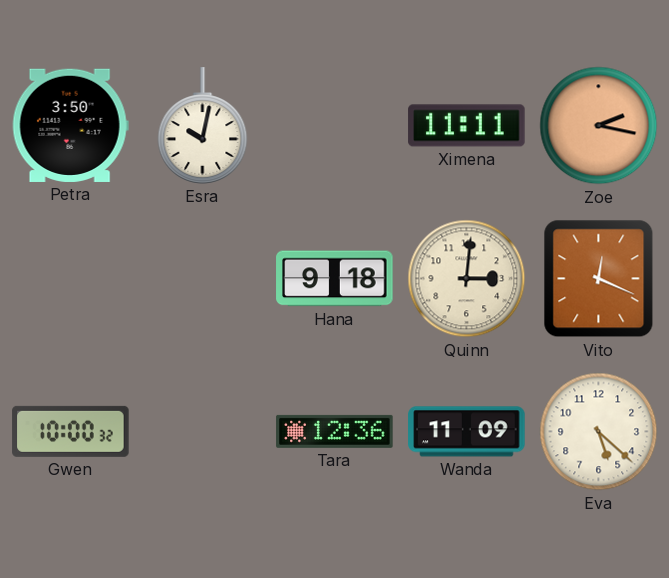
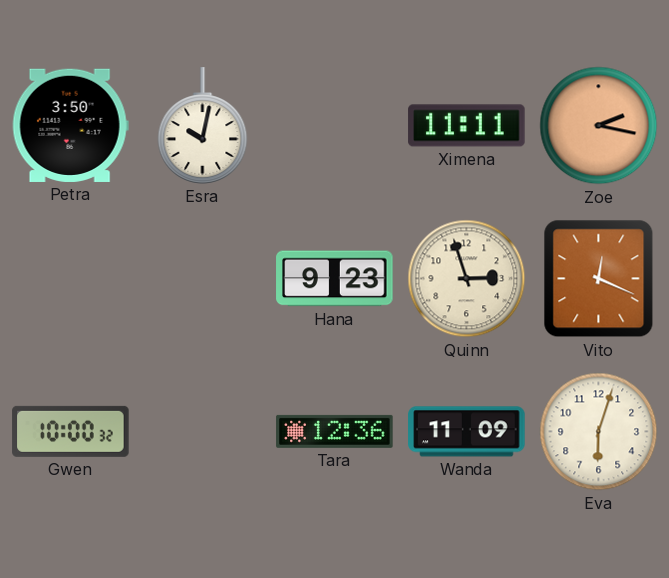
Hana: 9:18 -> 9:23 (335, 279)
Quinn: 3:01 -> 2:57 (467, 279)
Eva: 5:22 -> 6:03 (599, 432)
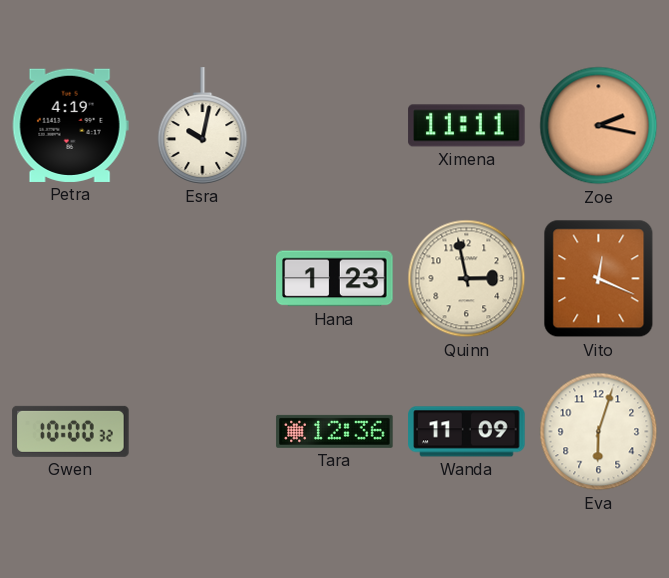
Petra: 3:50 -> 4:19 (70, 125)
Hana: 9:23 -> 1:23 (335, 279)
Quinn: 2:57 -> 2:58 (467, 279)
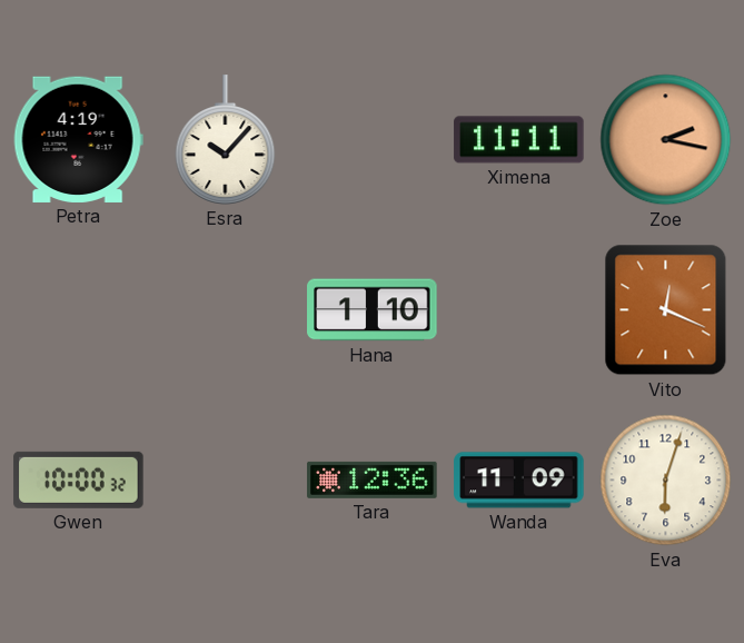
Esra: 10:02 -> 10:07 (226, 140)
Hana: 1:23 -> 1:10 (373, 310)
Quinn: 2:58 -> none (467, 279)
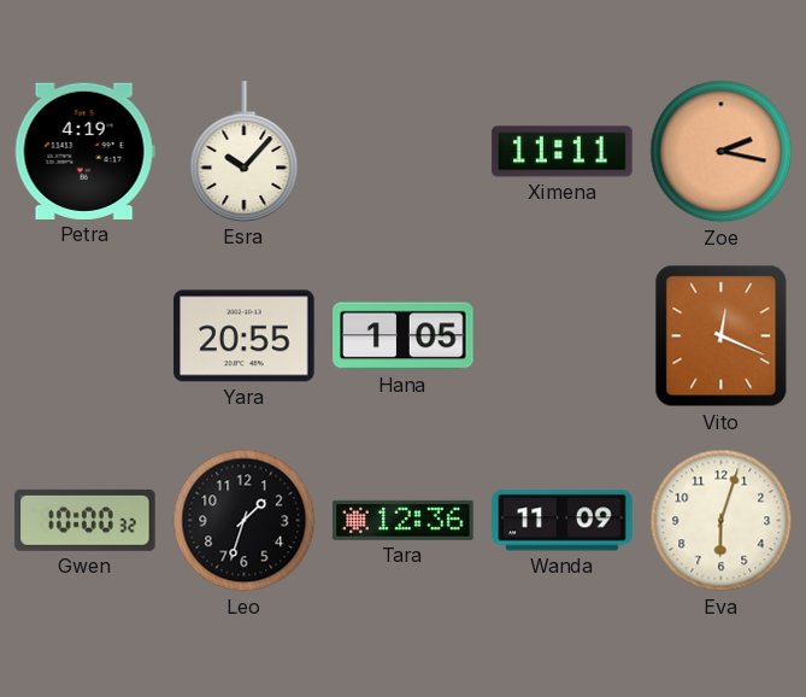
Yara: none -> 20:55 (245, 336)
Hana: 1:10 -> 1:05 (404, 336)
Leo: none -> 1:33 (245, 521)
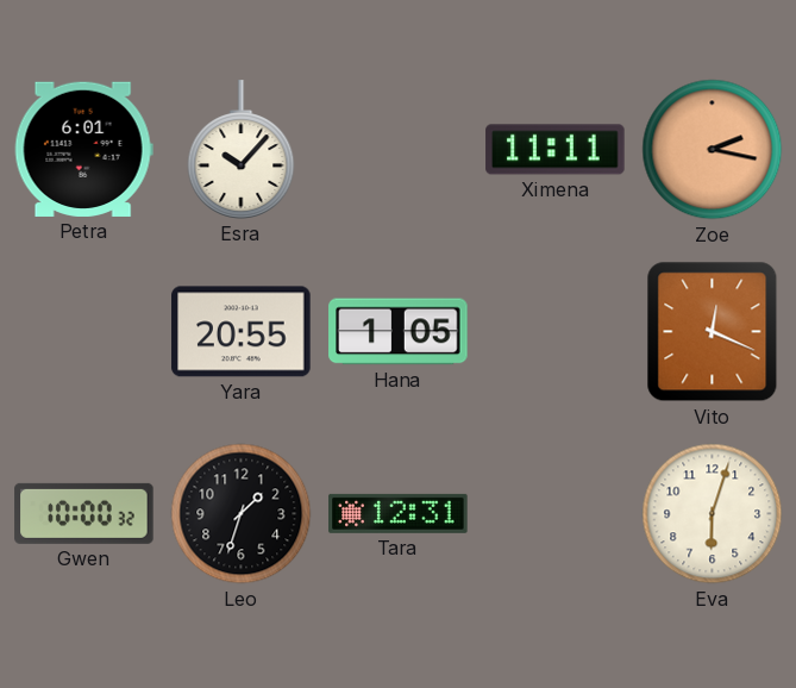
Petra: 4:19 -> 6:01 (83, 149)
Tara: 12:36 -> 12:31 (399, 513)
Wanda: 11:09 -> none (563, 521)
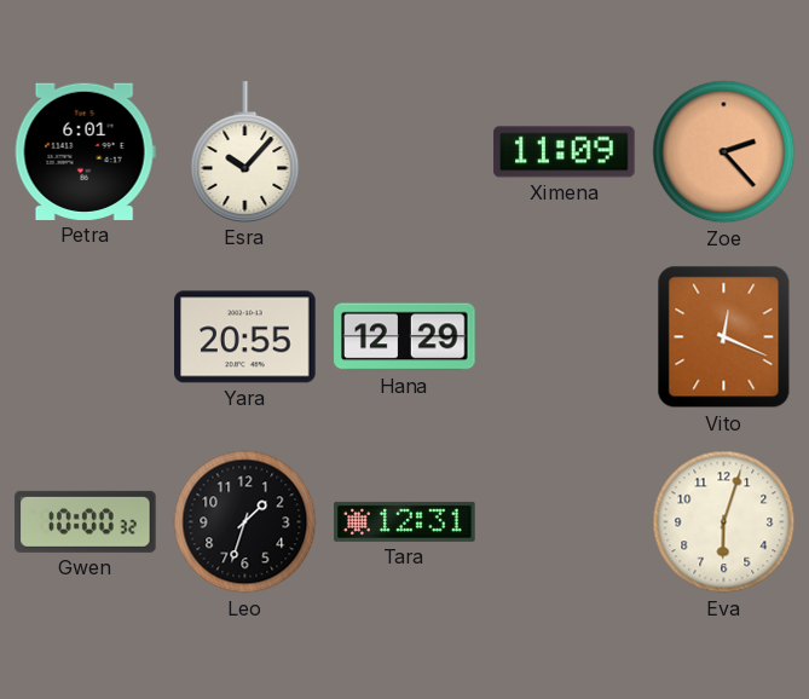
Ximena: 11:11 -> 11:09 (565, 152)
Zoe: 2:17 -> 2:23 (724, 152)
Hana: 1:05 -> 12:29 (405, 337)
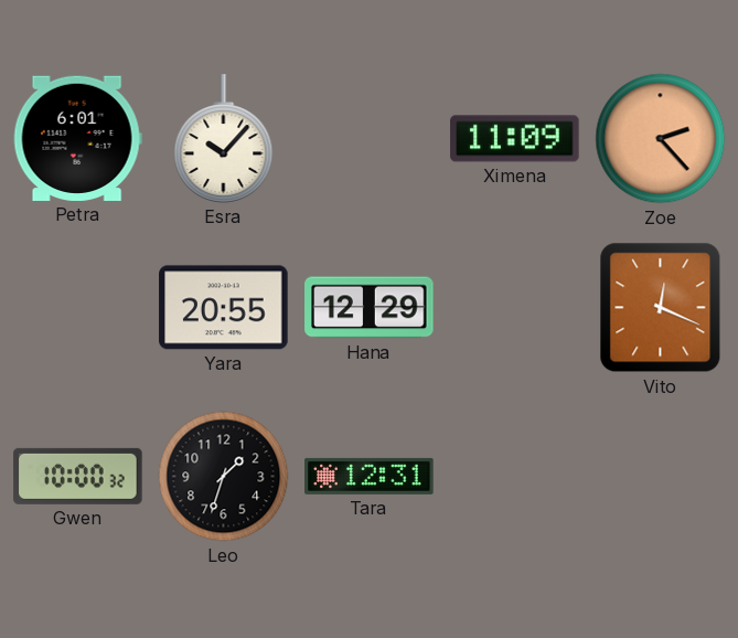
Eva: 6:03 -> none (724, 522)
